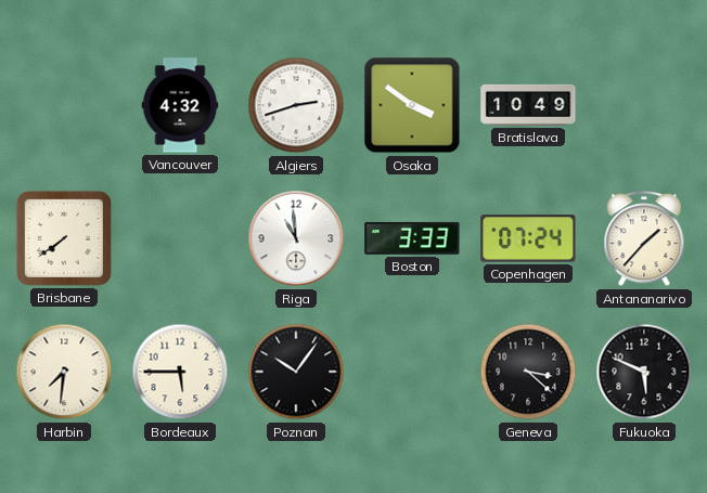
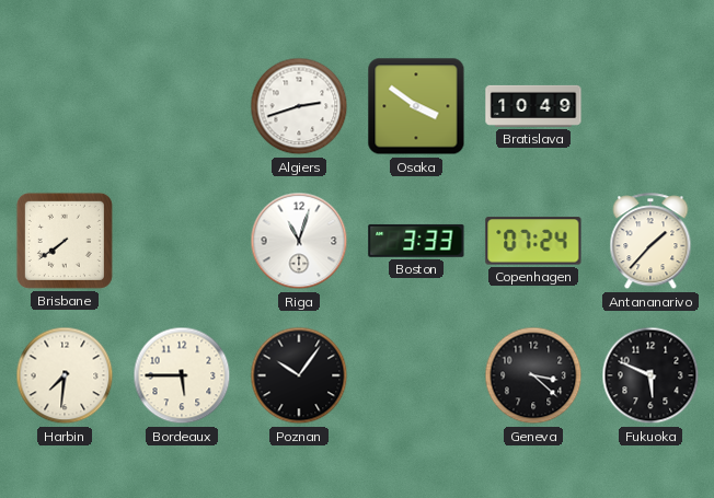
Vancouver: 4:32 -> none (180, 105)
Riga: 10:59 -> 11:03 (299, 241)
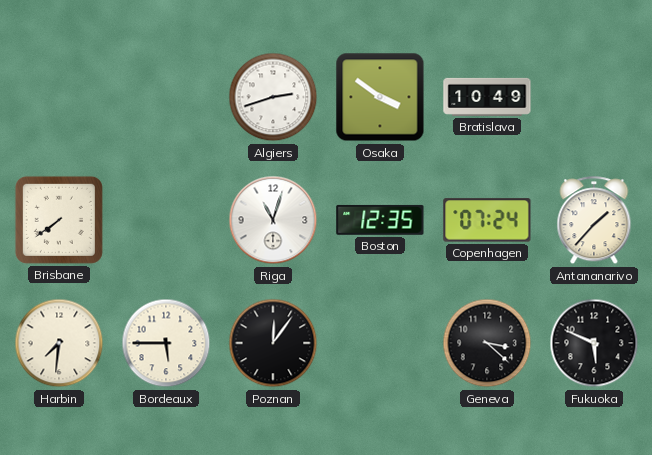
Boston: 3:33 -> 12:35 (380, 220)
Poznan: 10:06 -> 12:06 (273, 343)
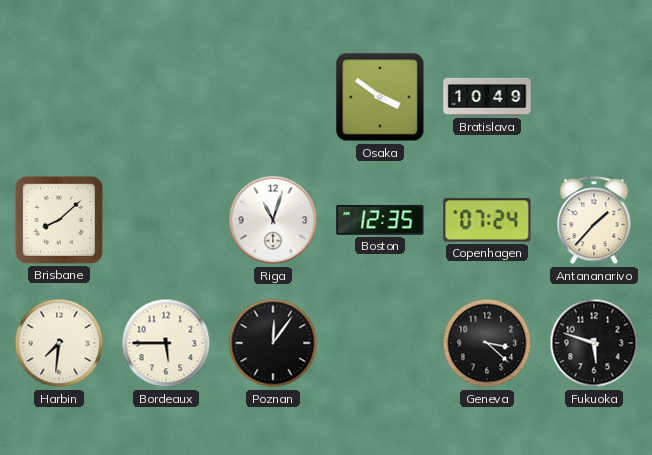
Algiers: 2:42 -> none (273, 97)
Brisbane: 7:39 -> 8:08 (59, 220)
Fukuoka: 5:49 -> 5:48 (594, 343)
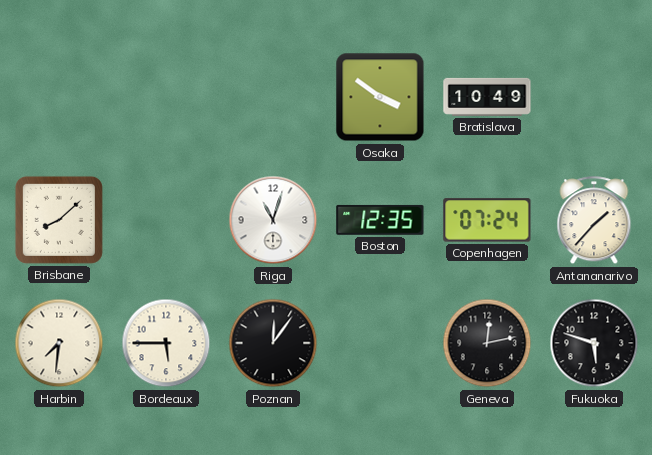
Geneva: 3:22 -> 12:13 (487, 343)
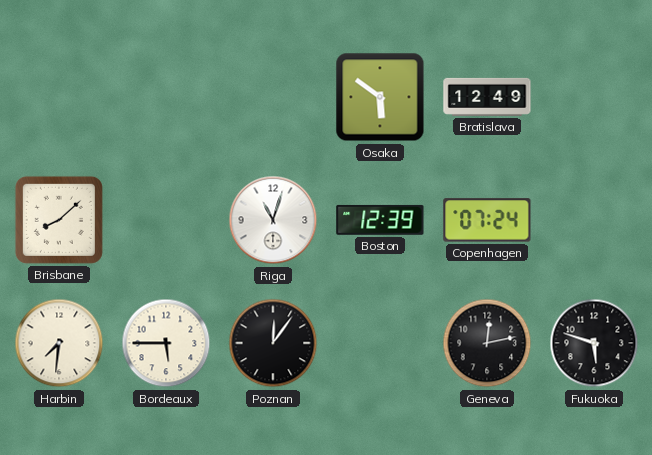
Osaka: 3:51 -> 5:51 (380, 97)
Bratislava: 10:49 -> 12:49 (487, 97)
Boston: 12:35 -> 12:39 (380, 220)
Antananarivo: 1:37 -> none (594, 221)
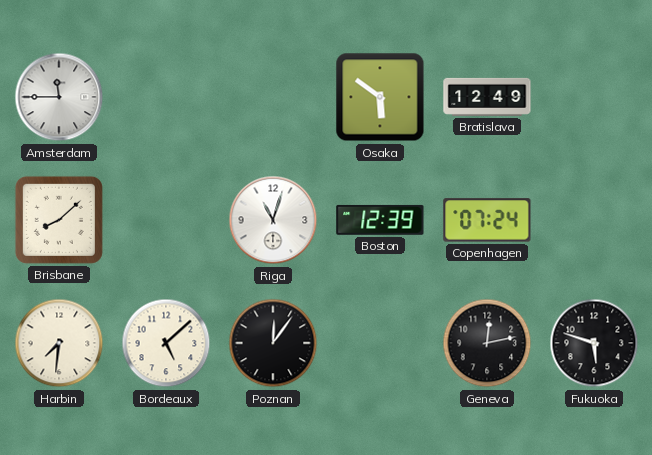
Amsterdam: none -> 11:45 (59, 97)
Bordeaux: 5:45 -> 5:08 (166, 343)
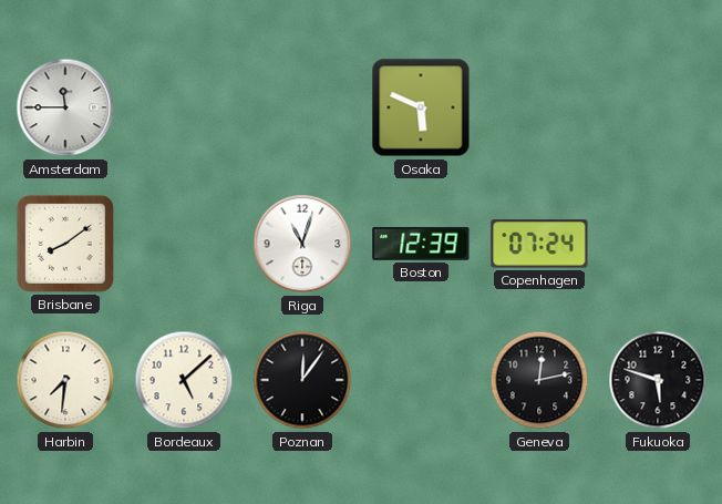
Osaka: 5:51 -> 5:49 (421, 107)
Bratislava: 12:49 -> none (487, 97)
Brisbane: 8:08 -> 8:09 (65, 244)
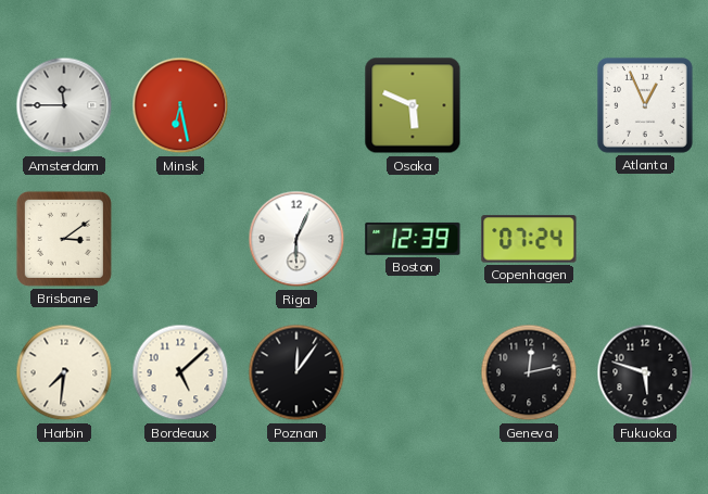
Minsk: none -> 6:28 (180, 105)
Atlanta: none -> 12:56 (645, 105)
Brisbane: 8:09 -> 3:09 (64, 239)
Riga: 11:03 -> 6:04 (296, 239)
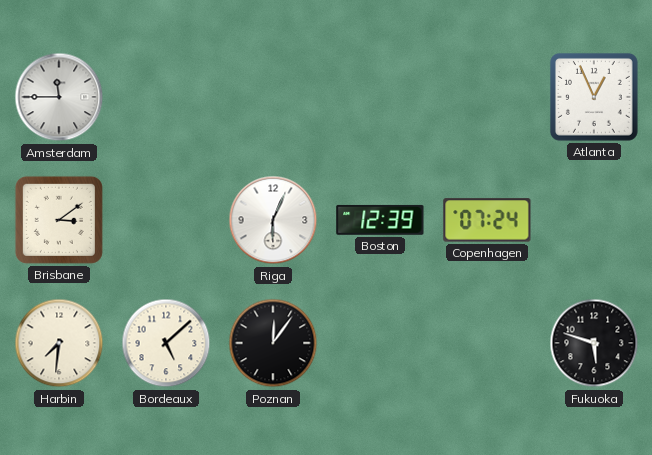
Minsk: 6:28 -> none (180, 105)
Osaka: 5:49 -> none (413, 105)
Geneva: 12:13 -> none (529, 372)
